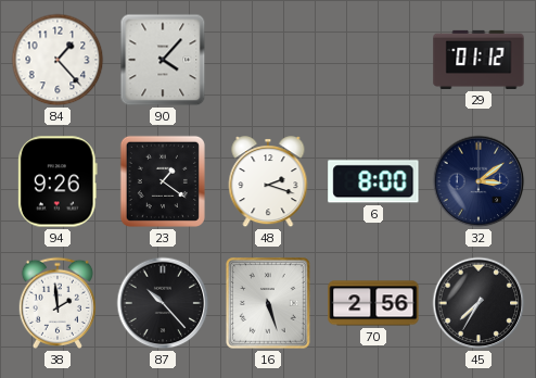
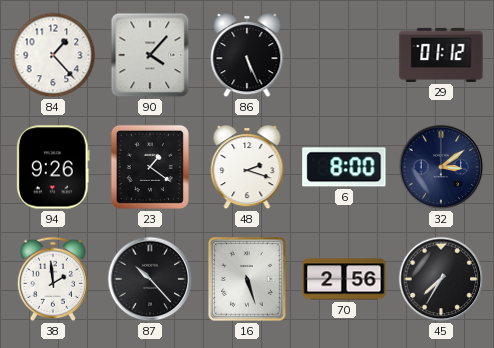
86: none -> 5:26 (247, 56)
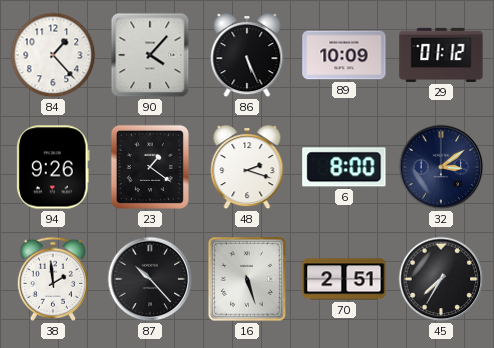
89: none -> 10:09 (344, 55)
70: 2:56 -> 2:51 (344, 279)
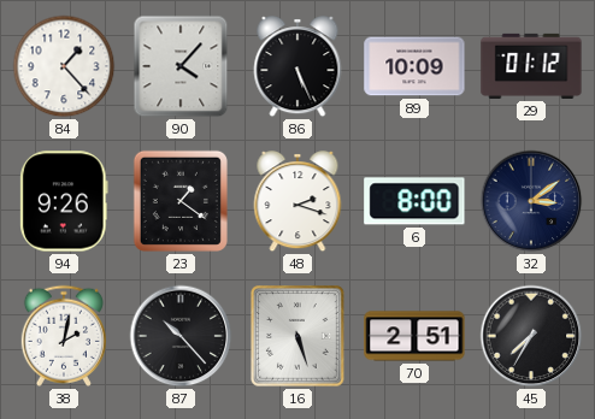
38: 1:59 -> 2:02 (64, 336)
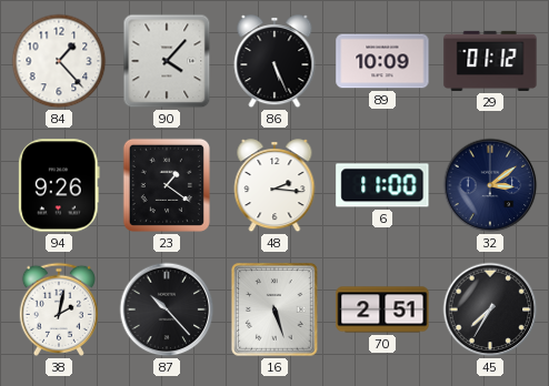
48: 2:18 -> 2:16 (274, 186)
6: 8:00 -> 11:00 (382, 185)
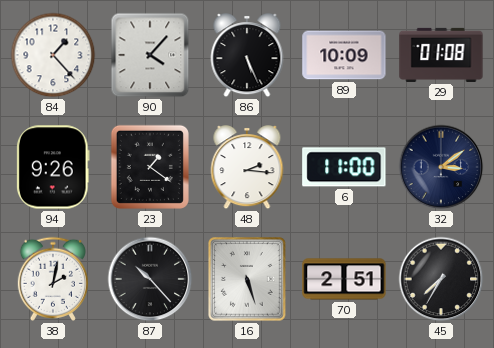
29: 01:12 -> 01:08 (441, 55)
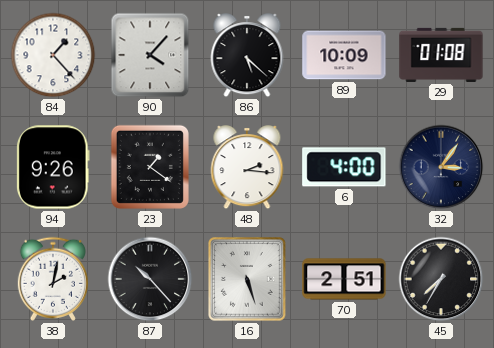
86: 5:26 -> 5:22 (247, 56)
6: 11:00 -> 4:00 (344, 167)
32: 3:09 -> 3:06 (441, 167)
